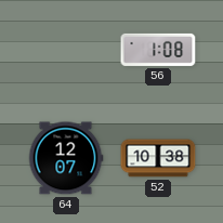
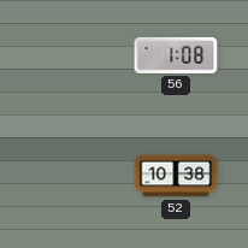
64: 12:07 -> none (66, 158)
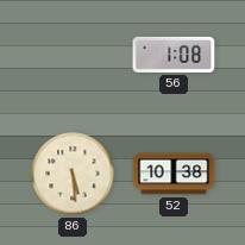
86: none -> 5:29 (73, 174)
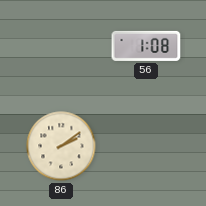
86: 5:29 -> 2:09 (61, 146)
52: 10:38 -> none (174, 174)
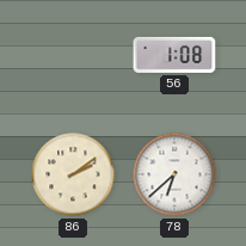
78: none -> 6:38 (174, 174)
